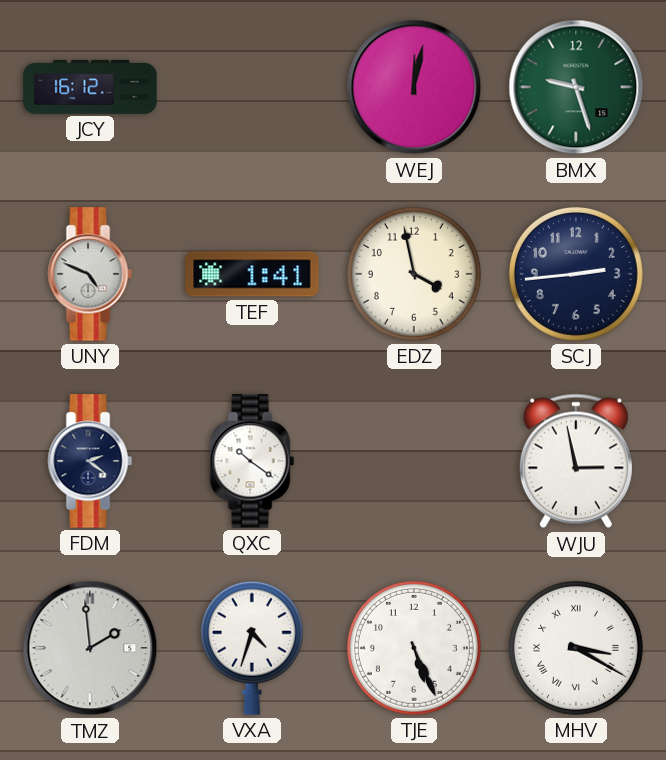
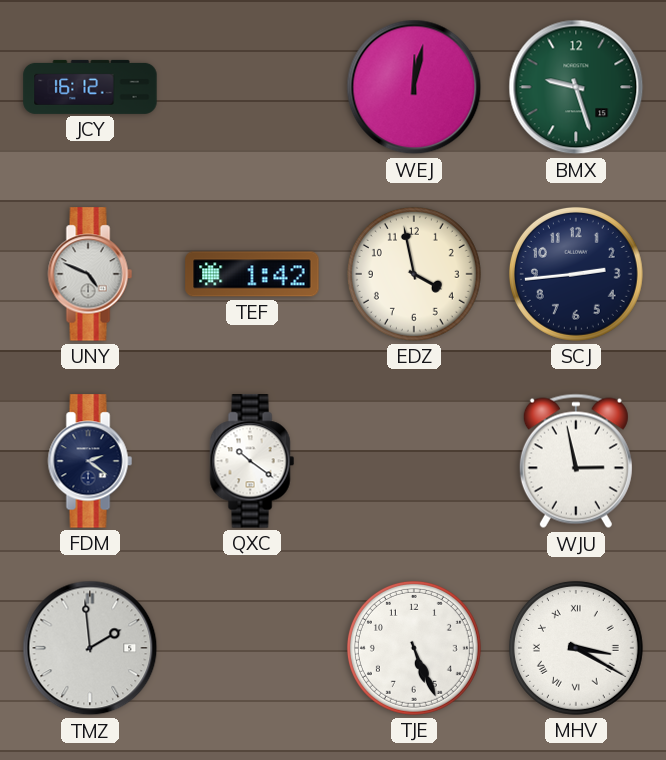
TEF: 1:41 -> 1:42 (252, 274)
VXA: 4:33 -> none (252, 648)
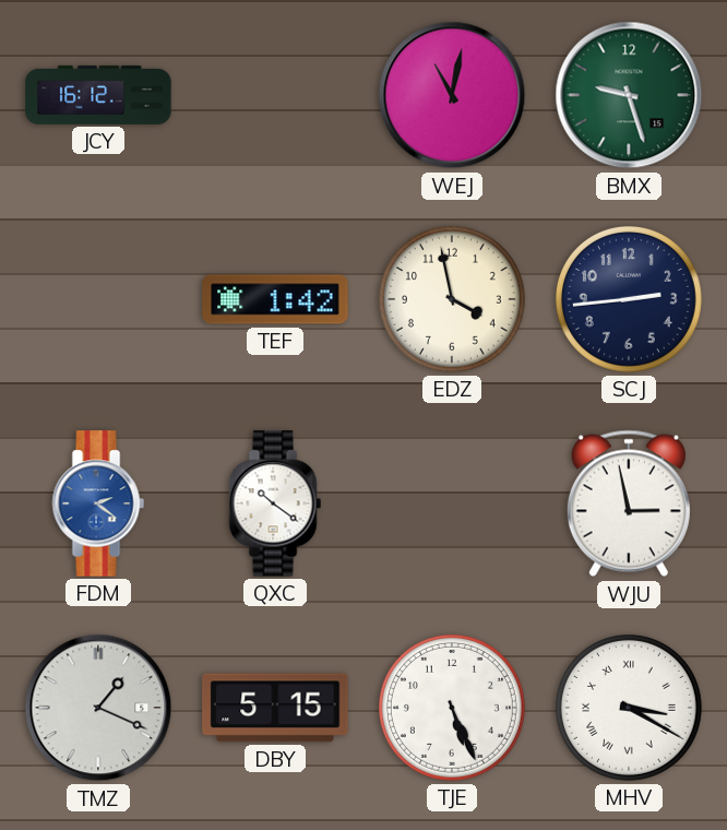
WEJ: 12:02 -> 11:02 (452, 95)
UNY: 4:49 -> none (90, 274)
FDM dial: navy -> blue (98, 503)
TMZ: 1:59 -> 1:19 (98, 708)
DBY: none -> 5:15 (275, 708)
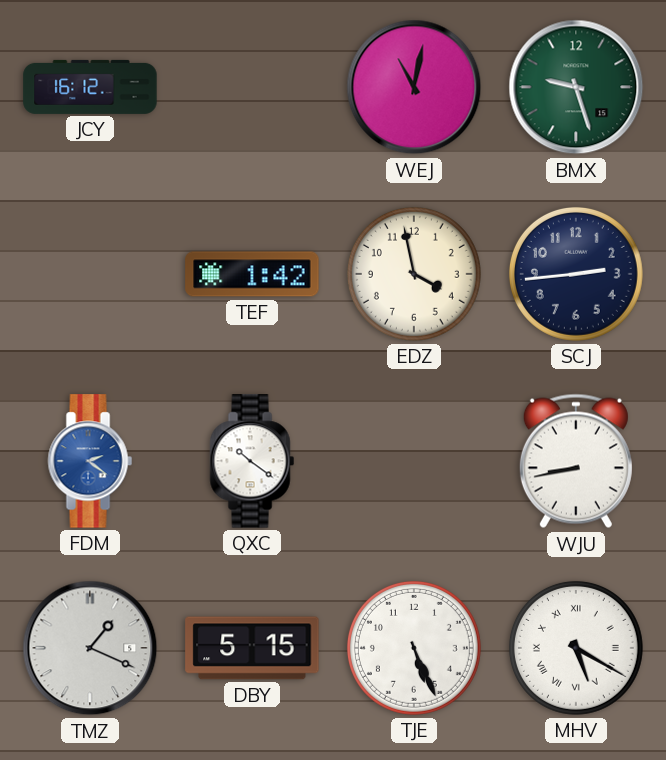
WJU: 2:58 -> 8:43 (576, 461)
MHV: 3:20 -> 5:20 (576, 648)
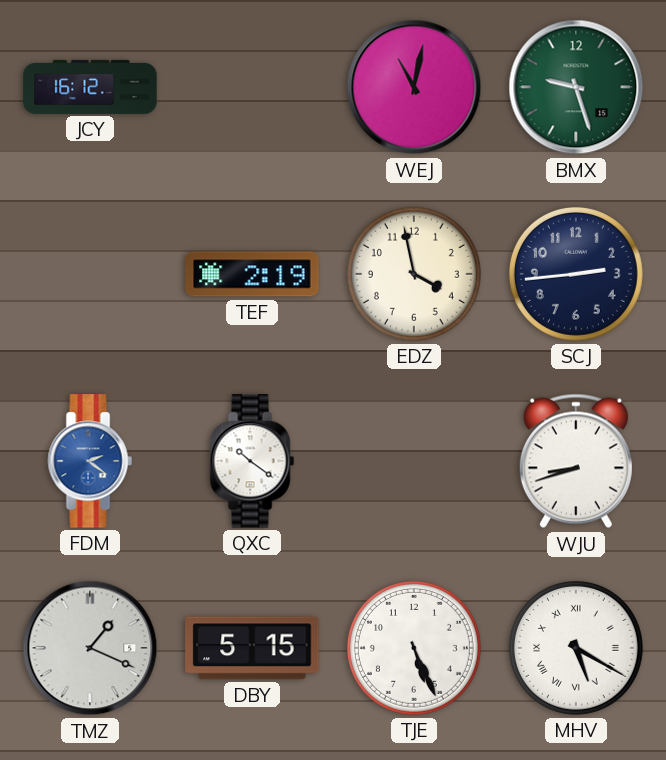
TEF: 1:42 -> 2:19 (252, 274)
WJU: 8:43 -> 8:42 (576, 461)
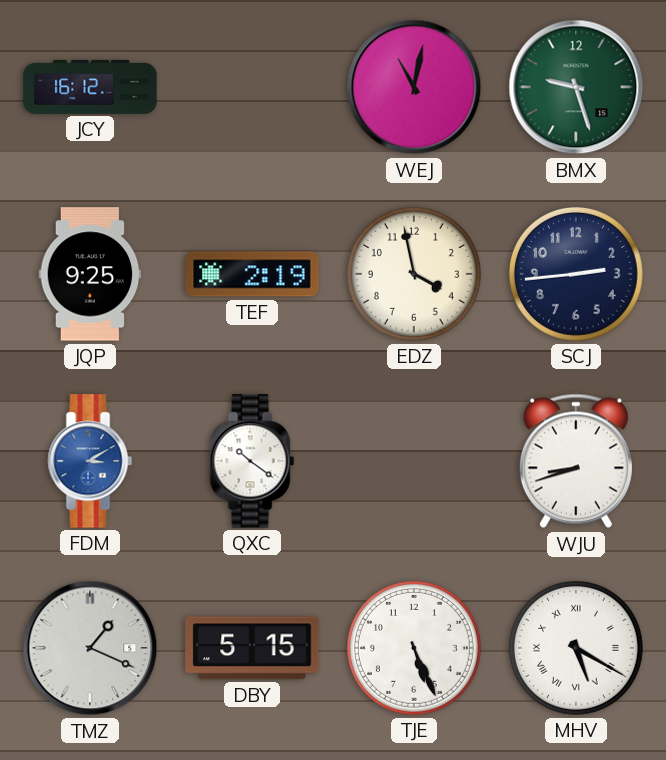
JQP: none -> 9:25 (90, 274)
FDM: 2:21 -> 3:10 (90, 461)
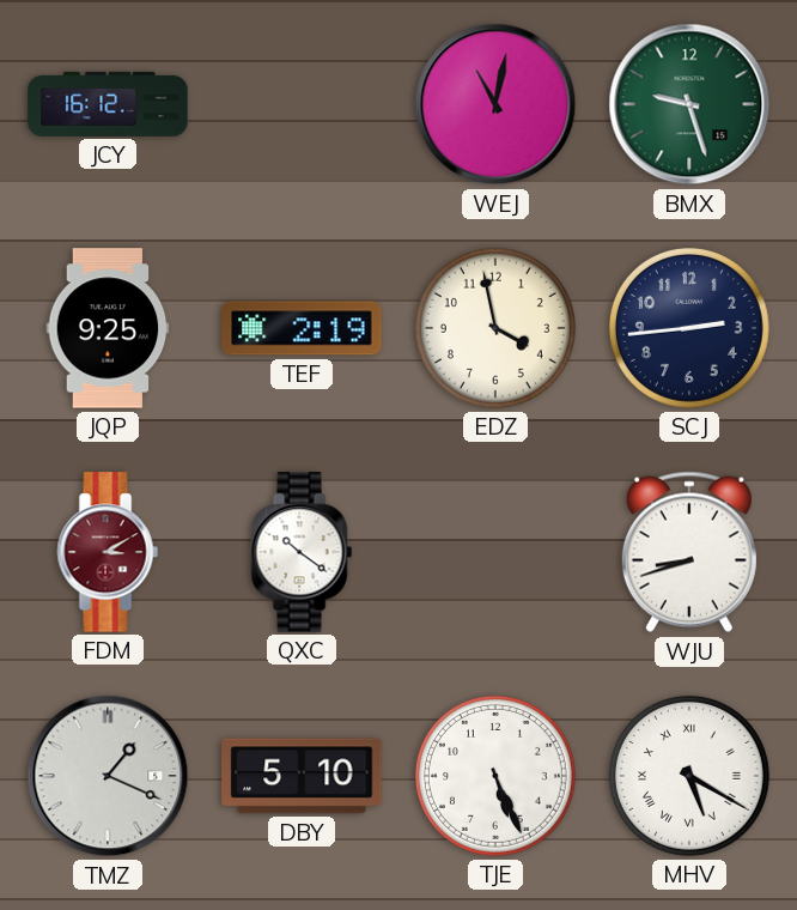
FDM dial: blue -> burgundy (108, 552)
DBY: 5:15 -> 5:10 (302, 776)
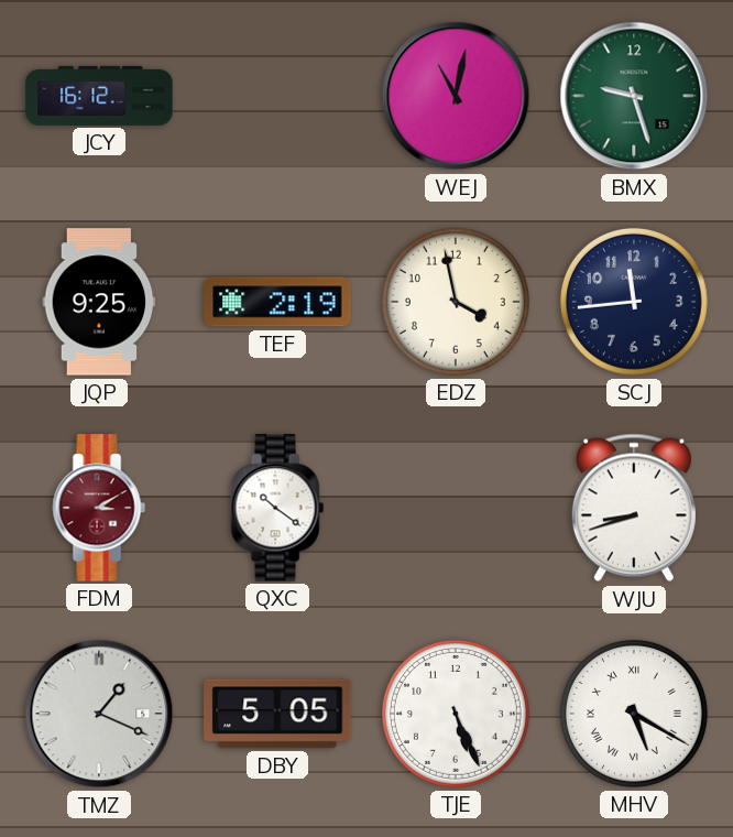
SCJ: 2:44 -> 11:44 (634, 302)
DBY: 5:10 -> 5:05 (277, 714)
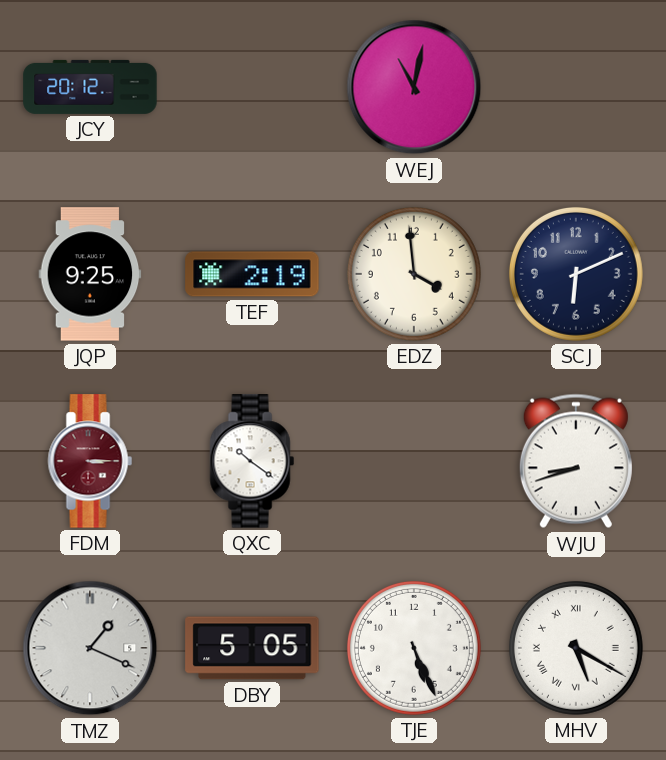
JCY: 16:12 -> 20:12 (90, 87)
BMX: 9:27 -> none (634, 96)
EDZ: 3:58 -> 3:59 (414, 274)
SCJ: 11:44 -> 6:11 (576, 274)
FDM: 3:10 -> 3:15 (90, 461)
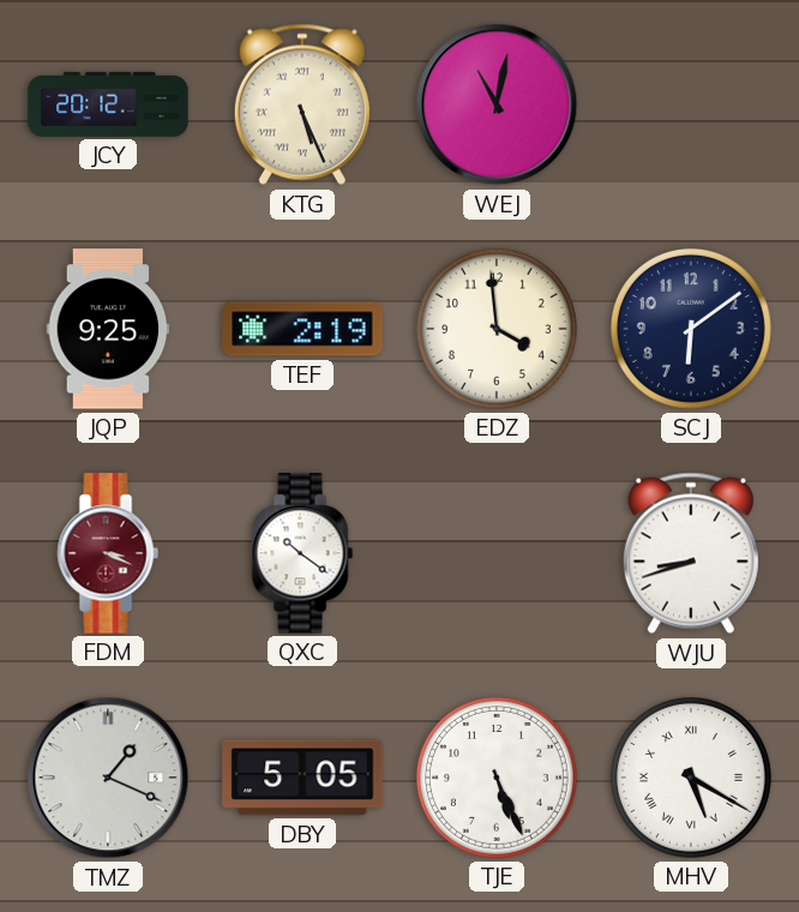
KTG: none -> 5:26 (302, 104)
SCJ: 6:11 -> 6:09 (691, 329)
FDM: 3:15 -> 3:19 (108, 553)
